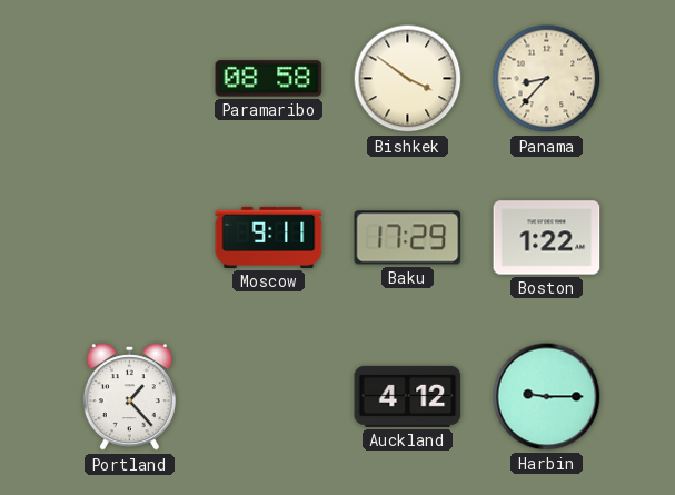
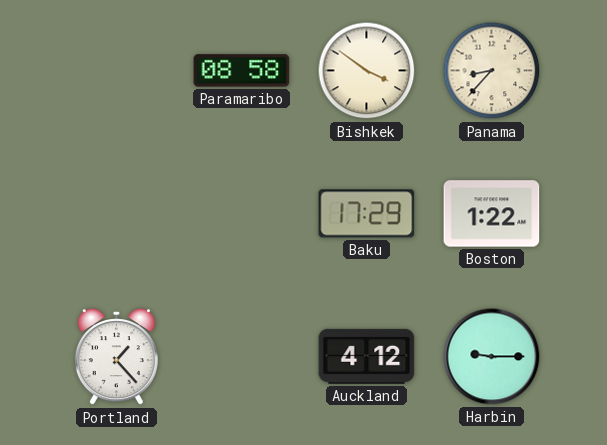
Moscow: 9:11 -> none (269, 237)
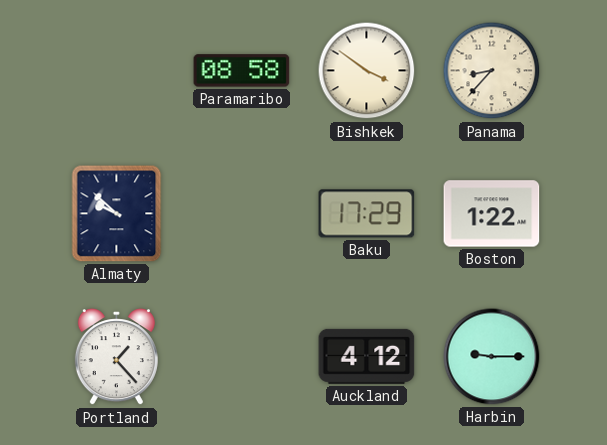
Almaty: none -> 9:52 (117, 214)
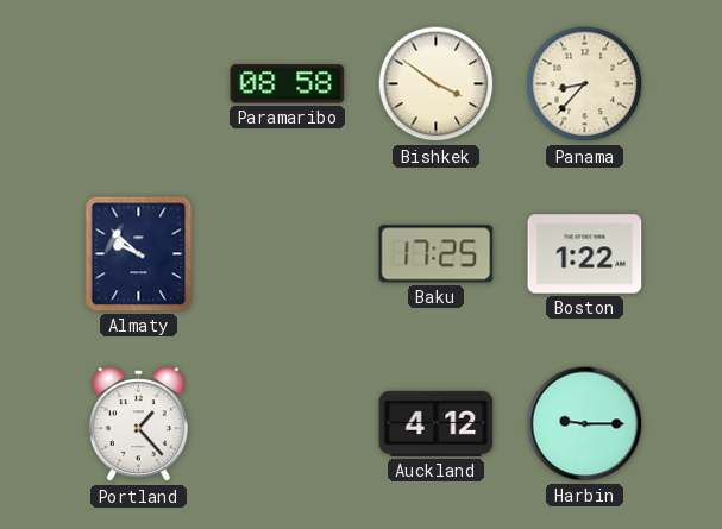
Baku: 17:29 -> 17:25 (437, 254)
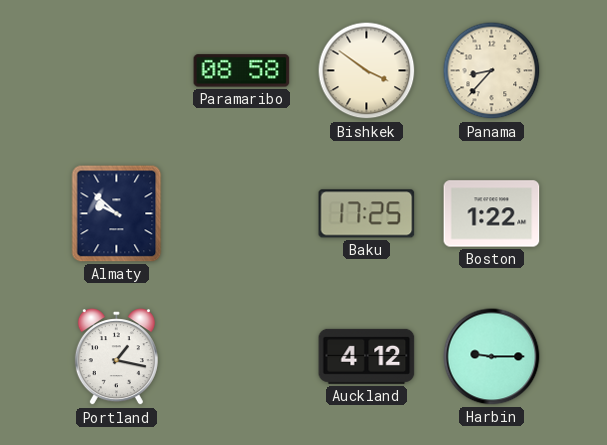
Portland: 1:23 -> 1:17 (116, 357)
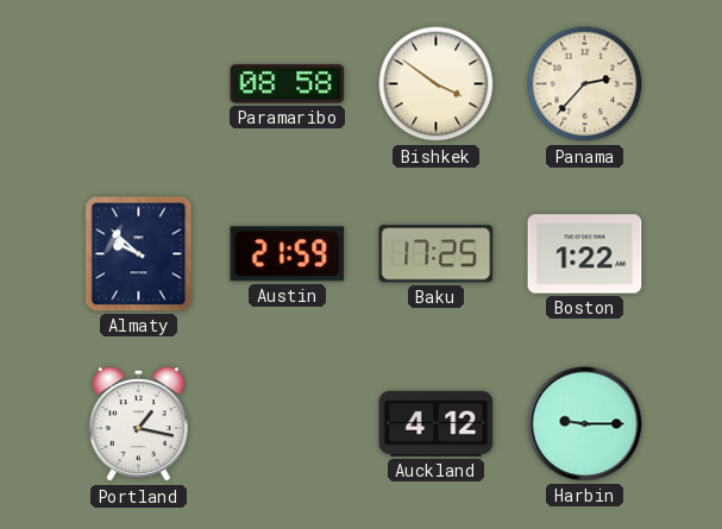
Panama: 8:37 -> 2:37 (585, 84)
Austin: none -> 21:59 (288, 254)
